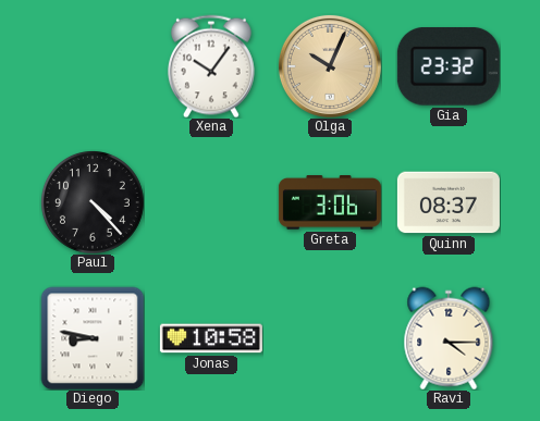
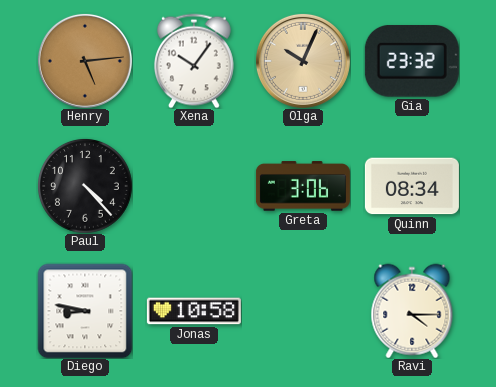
Henry: none -> 5:14 (85, 61)
Quinn: 08:37 -> 08:34 (412, 186)
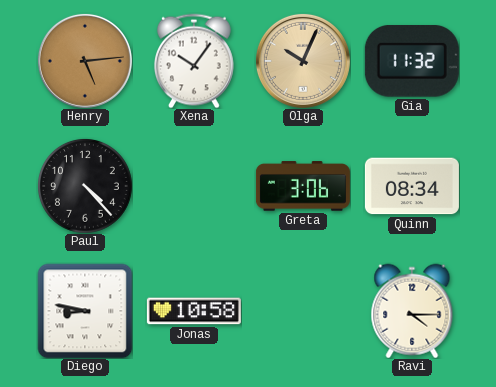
Gia: 23:32 -> 11:32 (412, 62)
